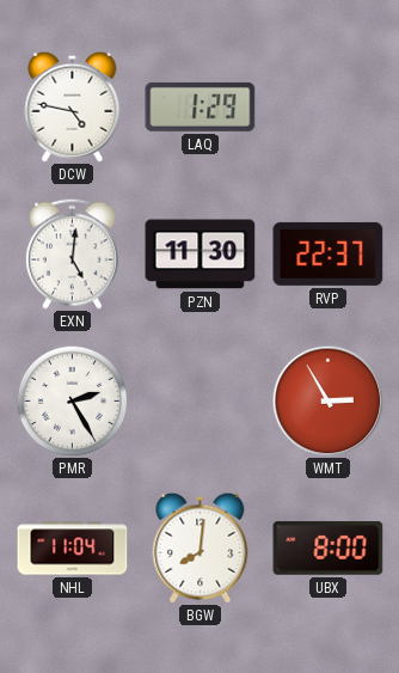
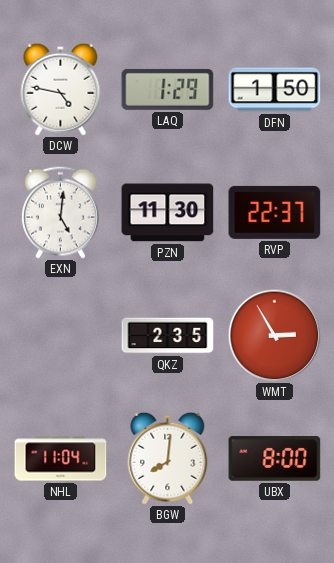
DFN: none -> 1:50 (275, 90)
PMR: 2:25 -> none (72, 400)
QKZ: none -> 2:35 (168, 336)
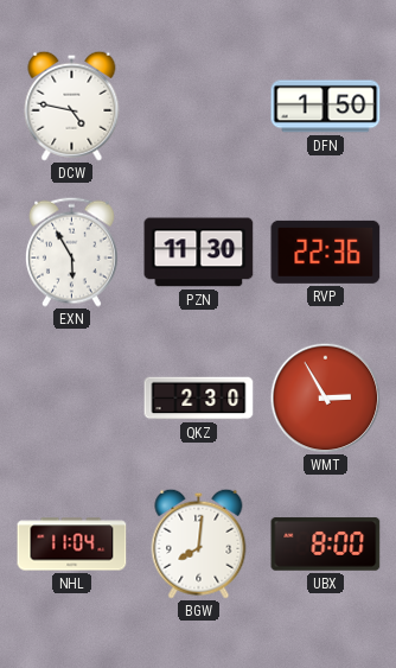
LAQ: 1:29 -> none (168, 89)
EXN: 5:01 -> 5:55 (71, 252)
RVP: 22:37 -> 22:36 (326, 252)
QKZ: 2:35 -> 2:30 (199, 399)
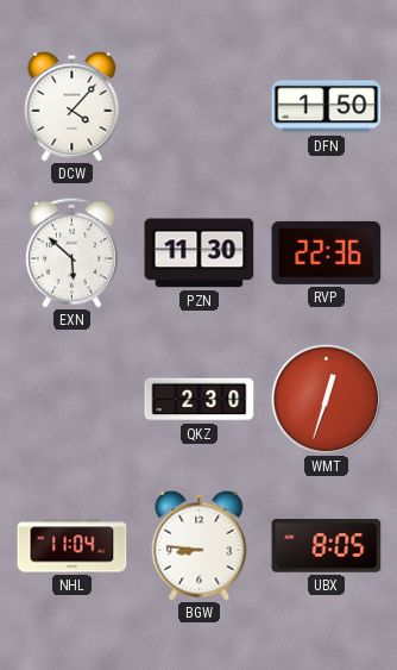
DCW: 4:47 -> 4:07 (73, 106)
EXN: 5:55 -> 5:52 (71, 252)
WMT: 2:55 -> 12:33 (326, 399)
BGW: 8:01 -> 8:46 (200, 545)
UBX: 8:00 -> 8:05 (327, 546)
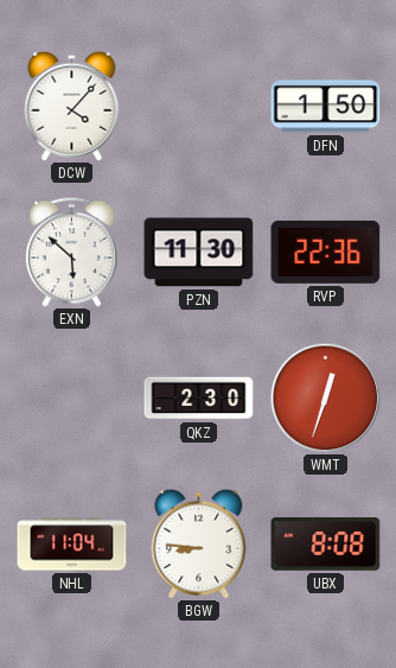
UBX: 8:05 -> 8:08 (326, 545)
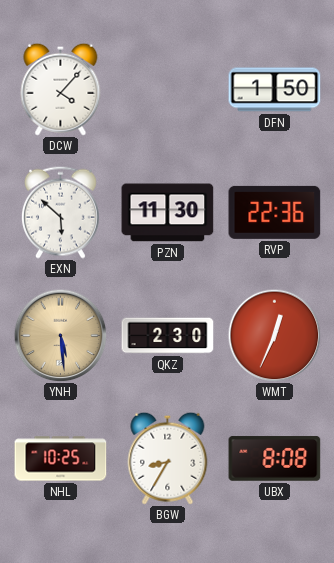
YNH: none -> 5:29 (60, 335)
WMT: 12:33 -> 12:34 (274, 335)
NHL: 11:04 -> 10:25 (61, 459)
BGW: 8:46 -> 8:35 (168, 458)
